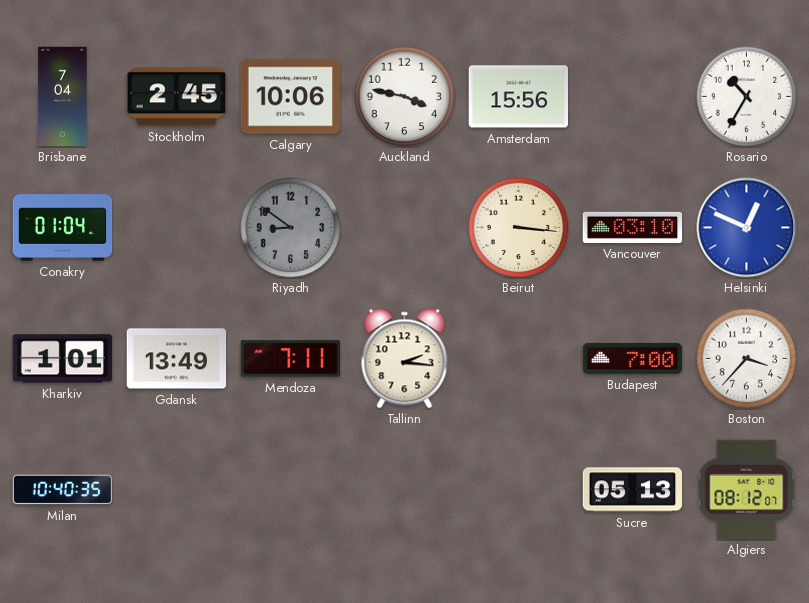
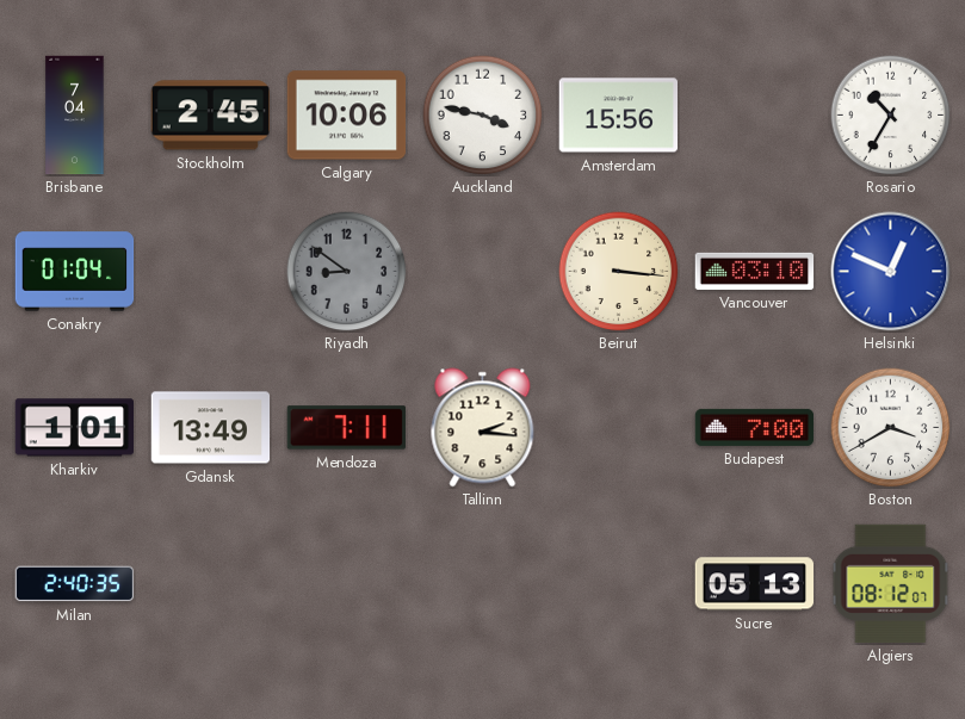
Boston: 3:37 -> 3:40 (891, 428)
Milan: 10:40 -> 2:40 (75, 584)
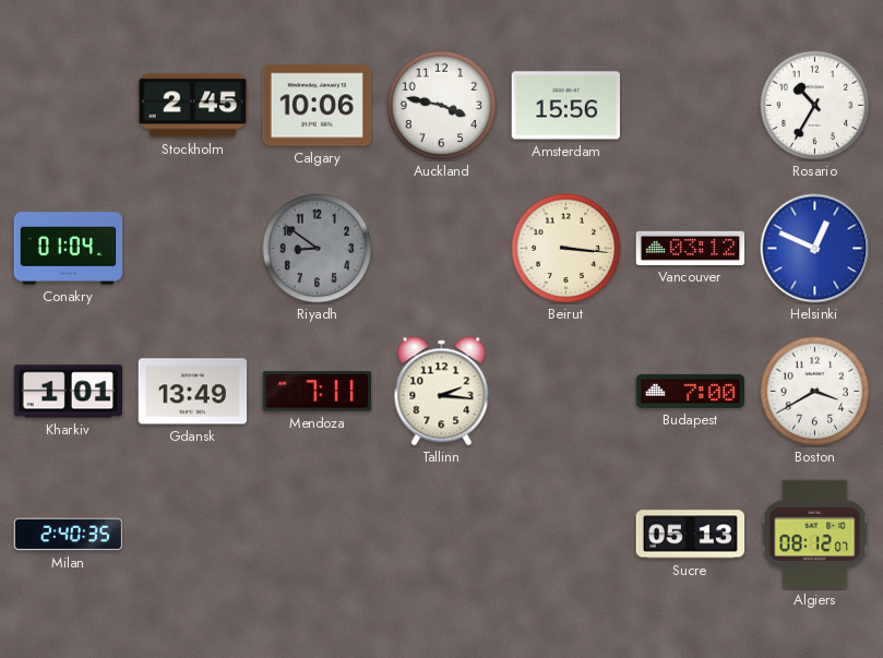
Brisbane: 7:04 -> none (75, 116)
Vancouver: 03:10 -> 03:12 (691, 248)
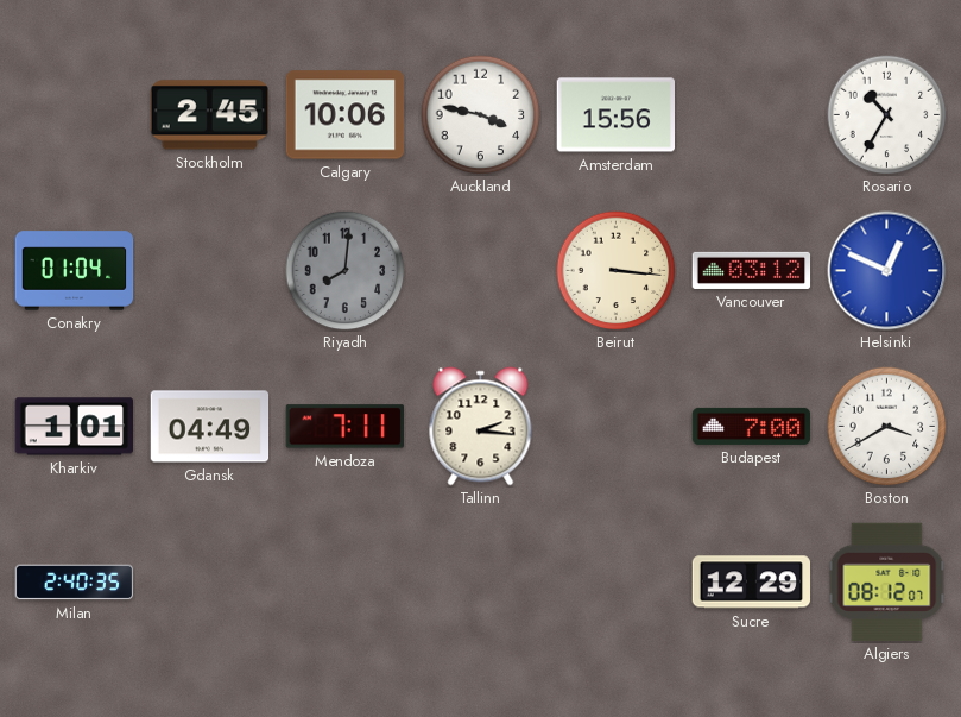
Riyadh: 8:51 -> 8:01 (346, 271)
Gdansk: 13:49 -> 04:49 (210, 427)
Sucre: 05:13 -> 12:29 (752, 583)
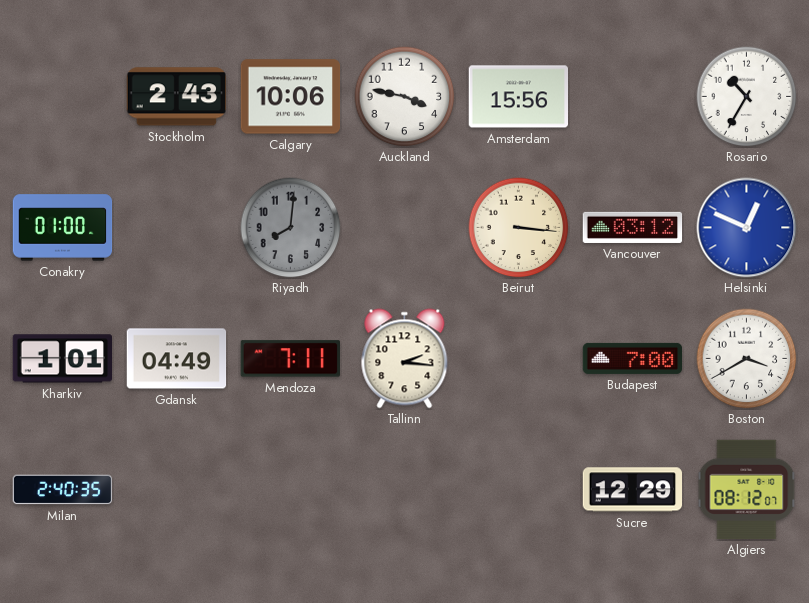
Stockholm: 2:45 -> 2:43 (176, 97)
Conakry: 01:04 -> 01:00 (63, 228)
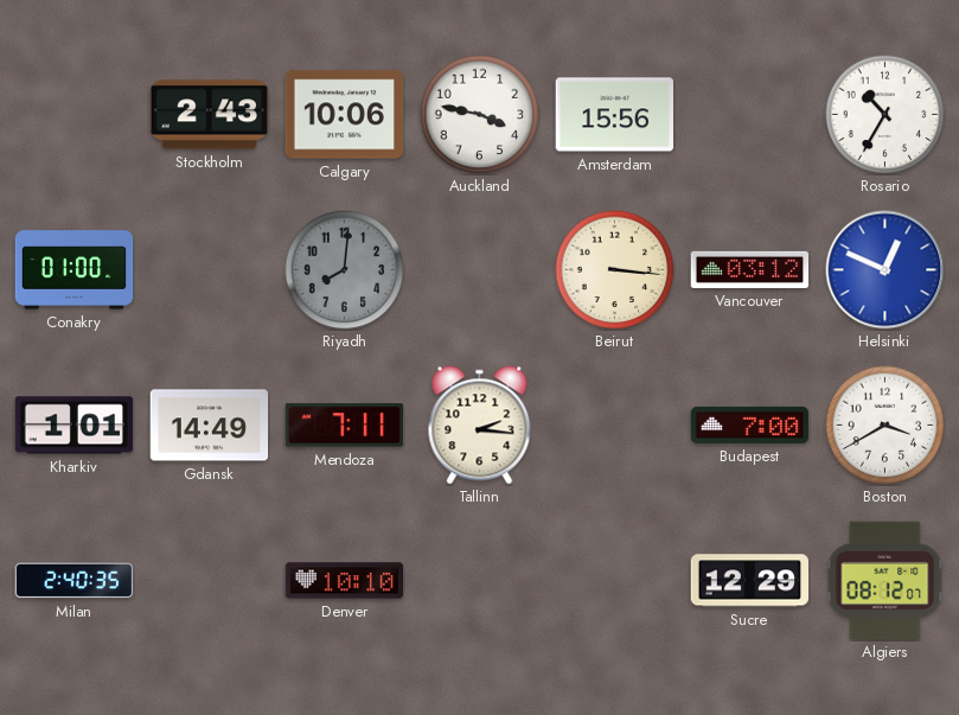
Gdansk: 04:49 -> 14:49 (210, 426)
Denver: none -> 10:10 (345, 581)
